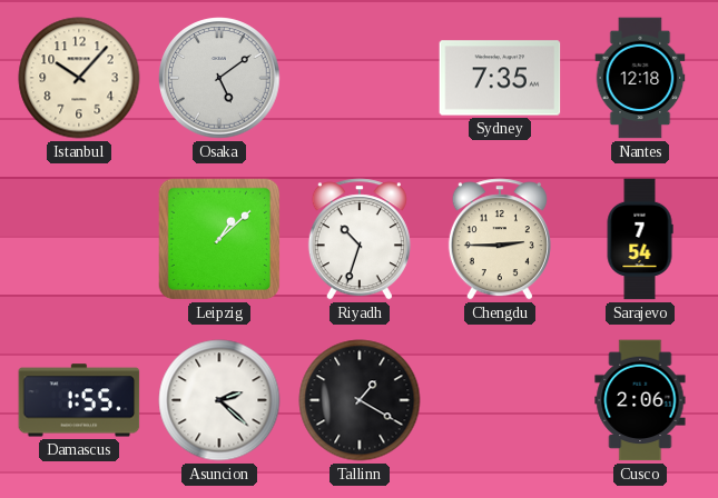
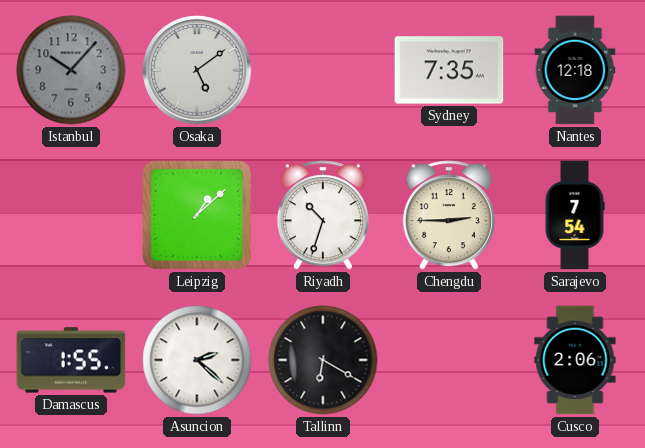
Istanbul dial: cream -> grey (71, 70)
Tallinn: 1:20 -> 6:20 (323, 360)
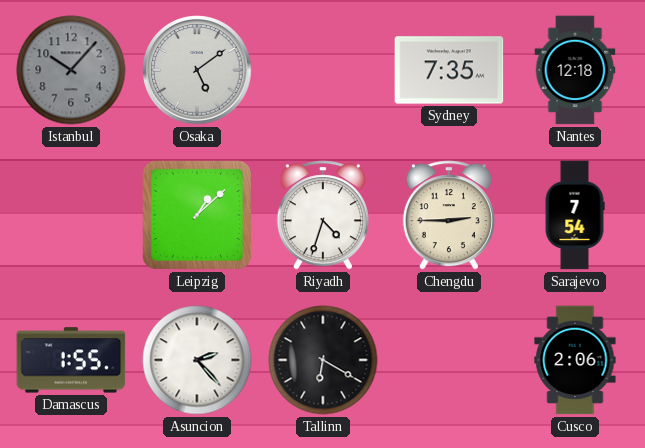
Riyadh: 10:33 -> 4:33 (323, 215)
Asuncion: 2:22 -> 2:23 (197, 360)
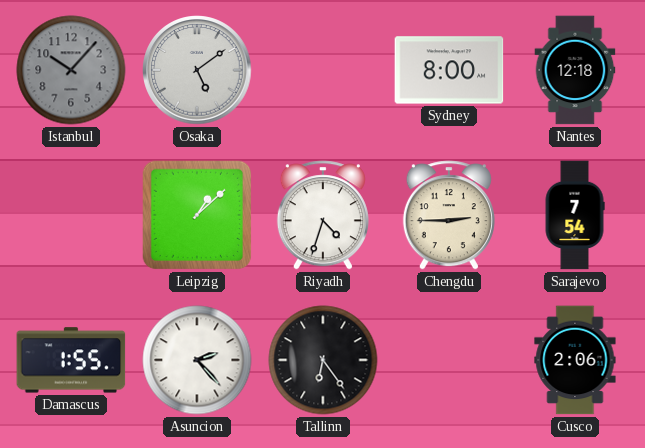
Sydney: 7:35 -> 8:00 (449, 70)
Tallinn: 6:20 -> 6:24 (323, 360)
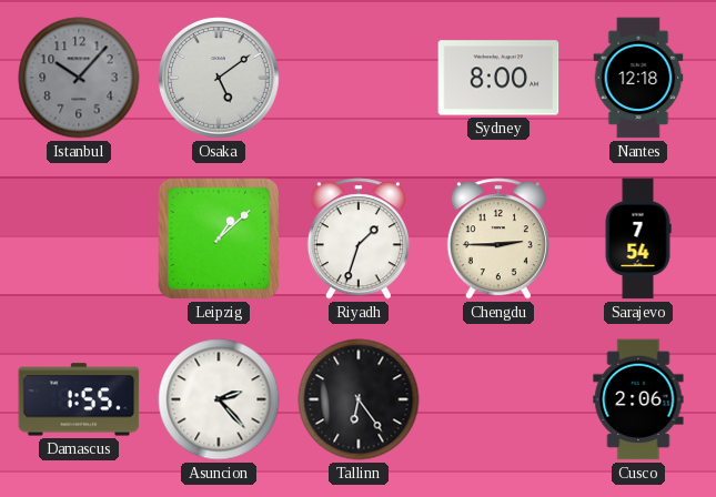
Riyadh: 4:33 -> 1:33 (359, 239)
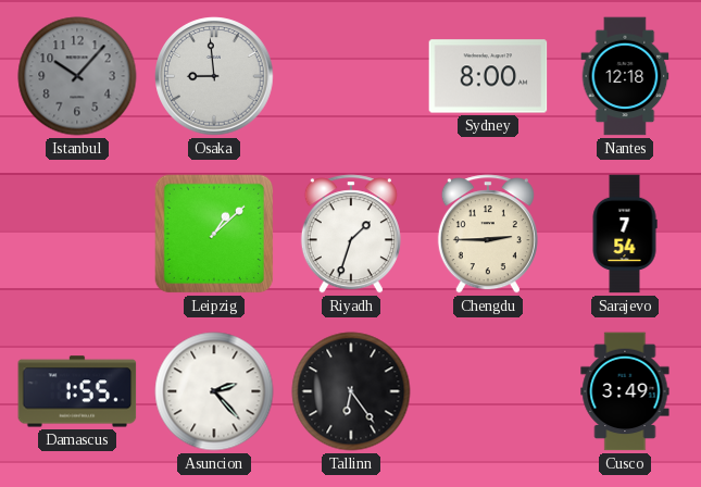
Osaka: 5:09 -> 8:59 (214, 76)
Cusco: 2:06 -> 3:49 (625, 391)
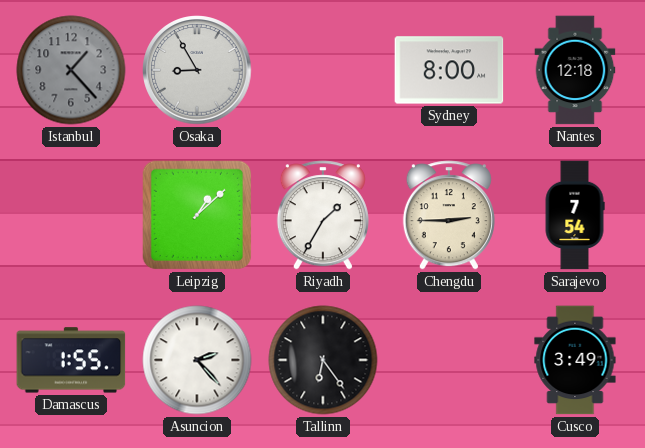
Istanbul: 10:07 -> 1:23 (71, 70)
Osaka: 8:59 -> 8:55 (197, 70)
Riyadh: 1:33 -> 1:35 (323, 215)
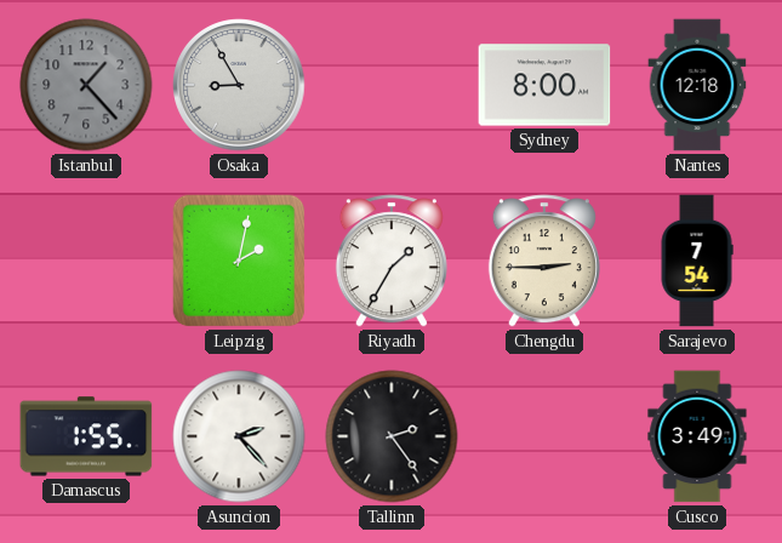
Leipzig: 1:08 -> 2:02 (239, 261)
Tallinn: 6:24 -> 2:24 (392, 436)
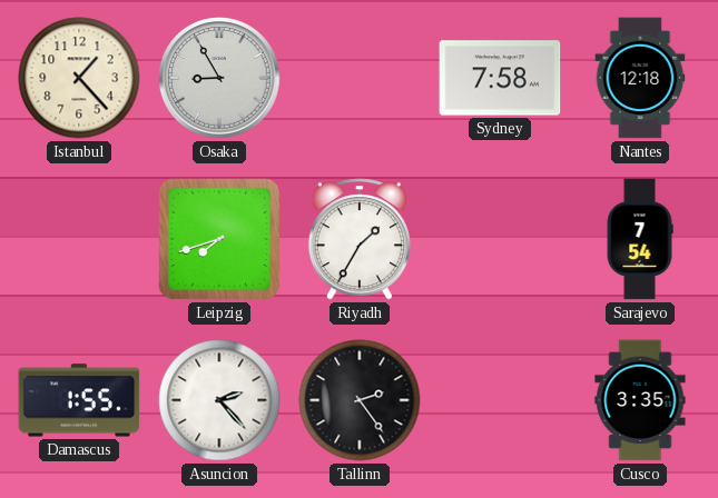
Istanbul dial: grey -> cream (79, 78)
Sydney: 8:00 -> 7:58 (500, 78)
Leipzig: 2:02 -> 7:42 (219, 239)
Chengdu: 2:45 -> none (544, 261)
Cusco: 3:49 -> 3:35 (640, 400)
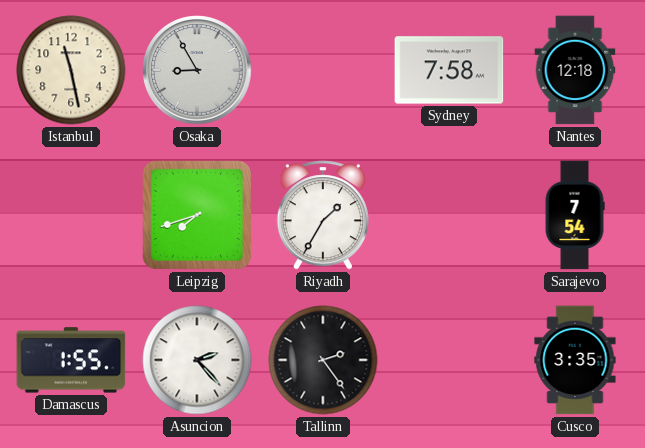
Istanbul: 1:23 -> 11:28 (71, 70)
